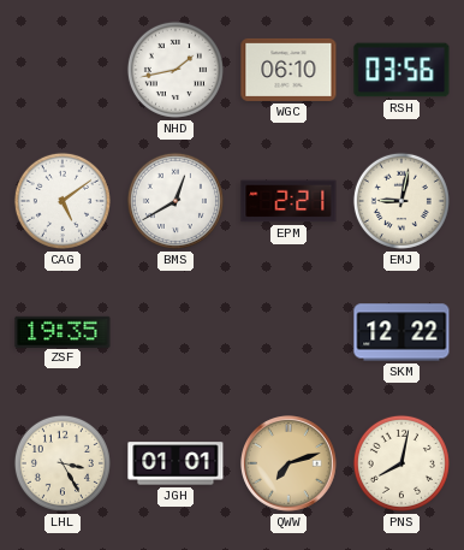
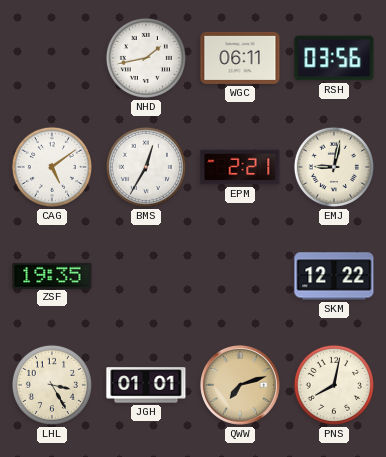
WGC: 06:10 -> 06:11 (240, 58)
BMS: 12:40 -> 12:35 (146, 167)
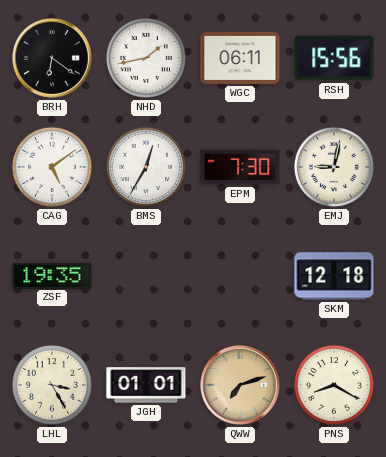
BRH: none -> 6:21 (53, 59)
RSH: 03:56 -> 15:56 (334, 58)
EPM: 2:21 -> 7:30 (240, 167)
SKM: 12:22 -> 12:18 (334, 276)
PNS: 8:02 -> 8:20 (334, 385)
